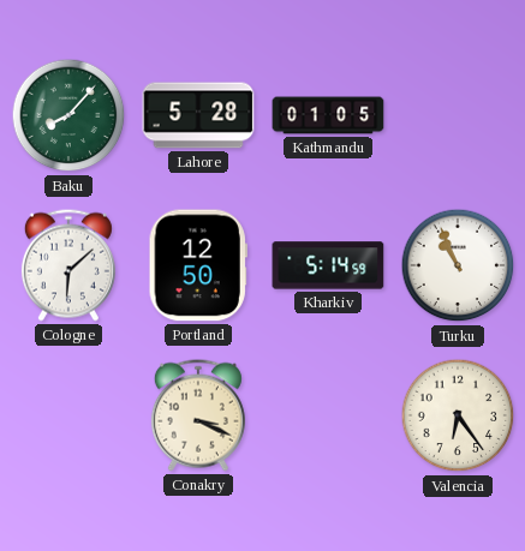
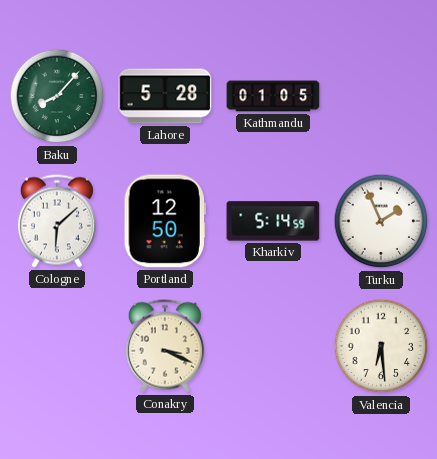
Turku: 10:56 -> 1:56 (381, 221)
Valencia: 6:24 -> 6:29 (381, 346)
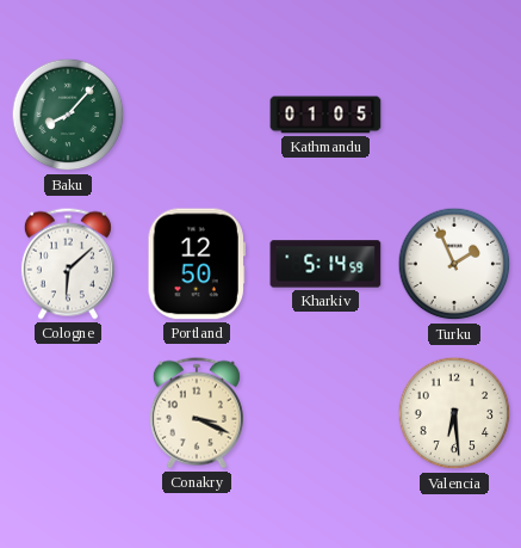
Lahore: 5:28 -> none (165, 96)
